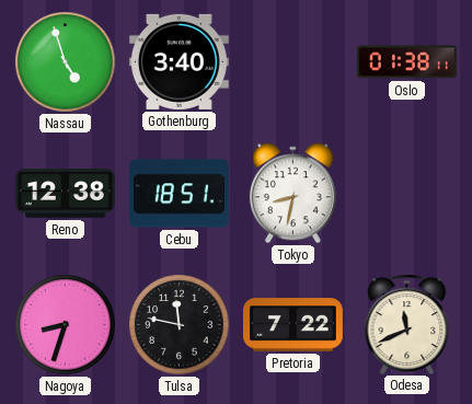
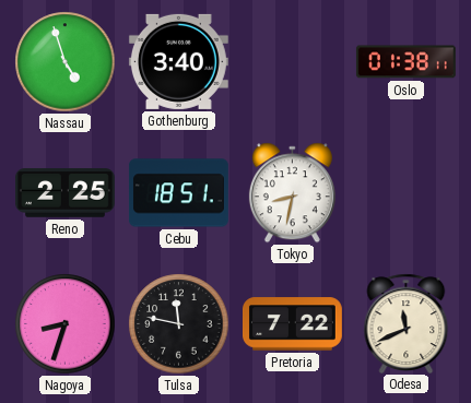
Reno: 12:38 -> 2:25 (64, 193)
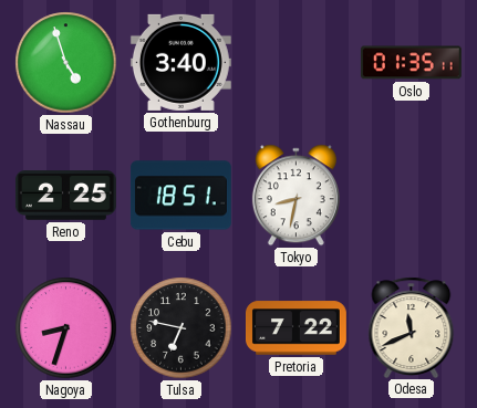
Oslo: 01:38 -> 01:35 (411, 63)
Tulsa: 11:47 -> 6:47 (182, 328)
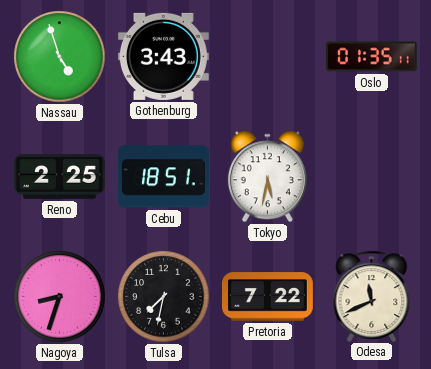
Gothenburg: 3:40 -> 3:43 (163, 56)
Tokyo: 8:32 -> 5:32 (267, 177)
Tulsa: 6:47 -> 7:32 (164, 297)
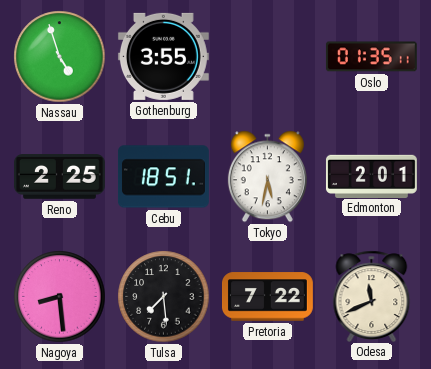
Gothenburg: 3:43 -> 3:55 (163, 56)
Edmonton: none -> 2:01 (371, 176)
Nagoya: 8:33 -> 8:29 (60, 297)
Tulsa: 7:32 -> 7:29 (164, 297)
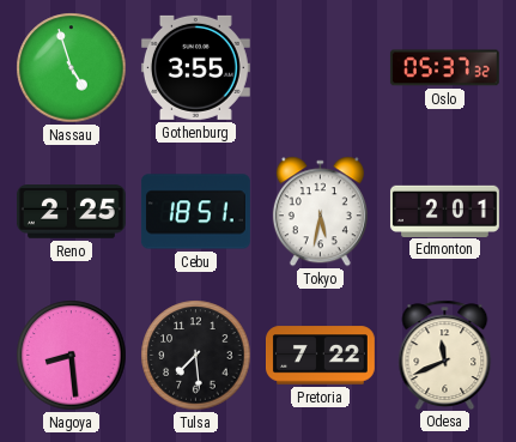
Oslo: 01:35 -> 05:37 (444, 68)
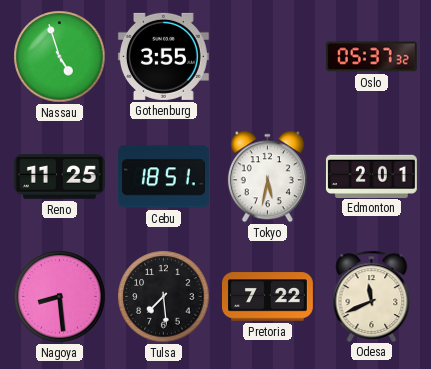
Reno: 2:25 -> 11:25 (59, 177)
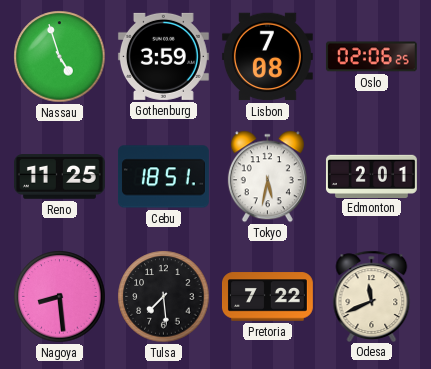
Gothenburg: 3:55 -> 3:59 (163, 56)
Lisbon: none -> 7:08 (267, 57)
Oslo: 05:37 -> 02:06 (371, 57)
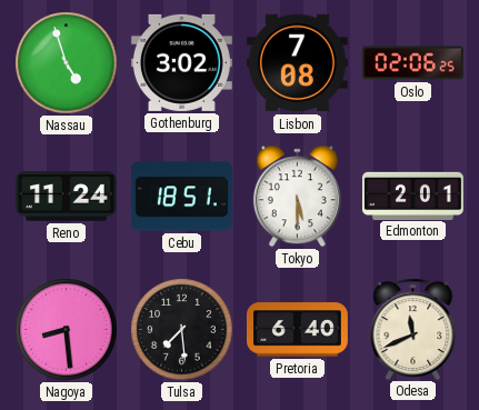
Gothenburg: 3:59 -> 3:02 (181, 62)
Reno: 11:25 -> 11:24 (66, 197)
Tokyo: 5:32 -> 5:30 (297, 197)
Pretoria: 7:22 -> 6:40 (298, 330)
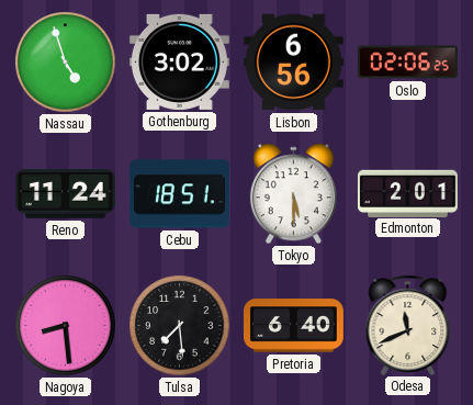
Lisbon: 7:08 -> 6:56 (293, 63)
